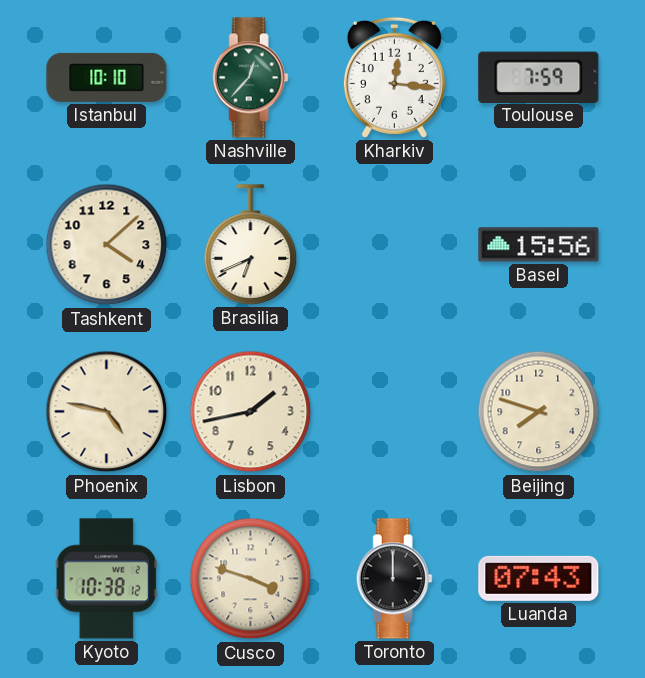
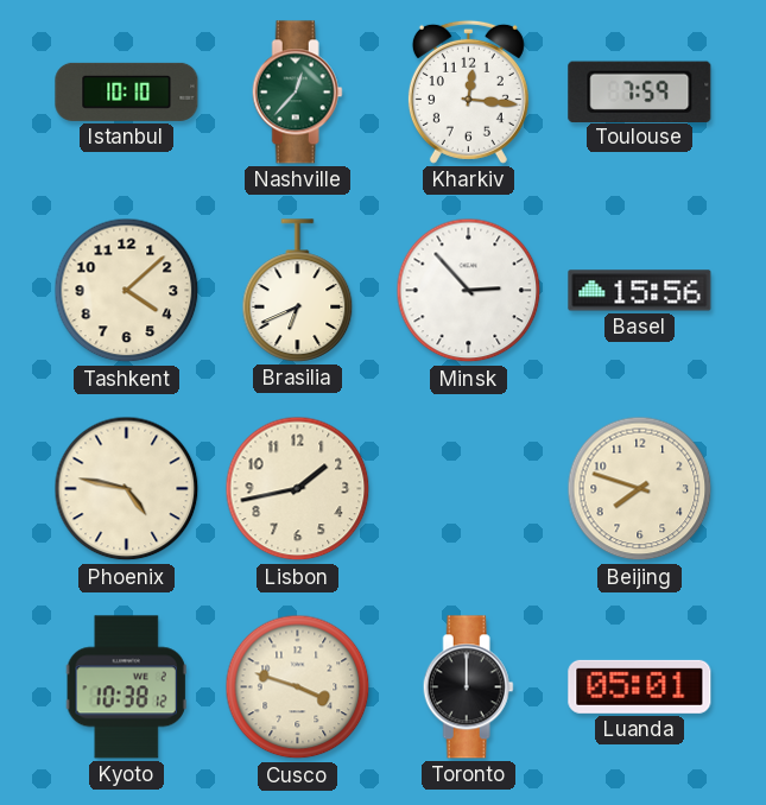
Minsk: none -> 2:53 (469, 291)
Luanda: 07:43 -> 05:01 (640, 686)
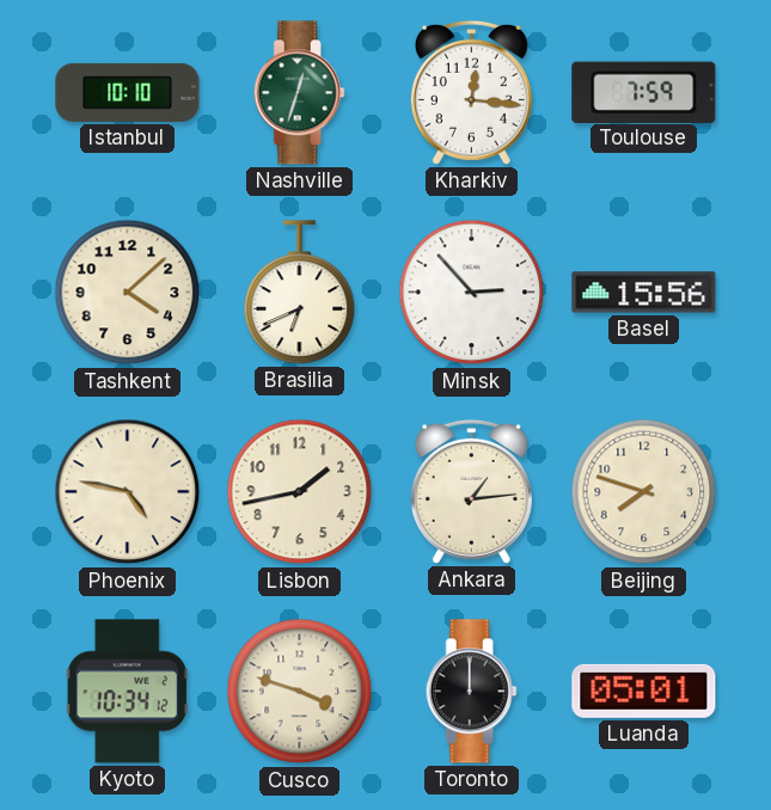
Nashville: 12:37 -> 12:33 (299, 93)
Ankara: none -> 1:14 (471, 491)
Kyoto: 10:38 -> 10:34 (127, 692)
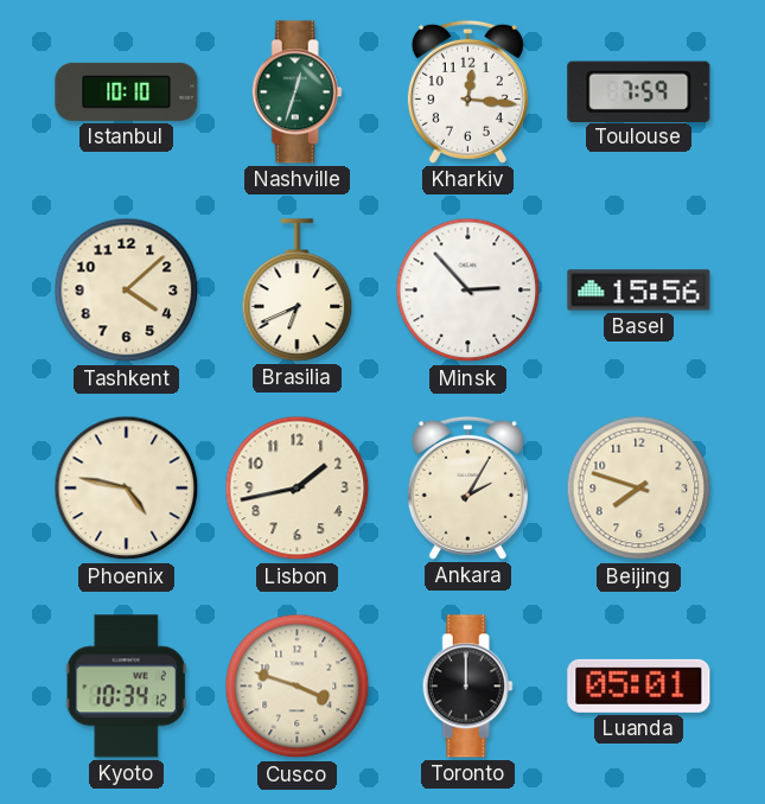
Ankara: 1:14 -> 2:05 (467, 487)
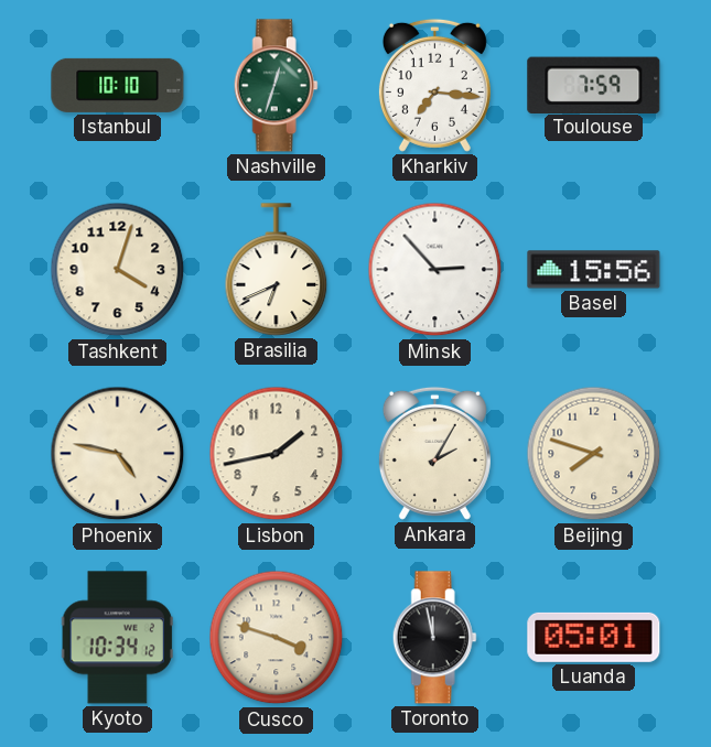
Kharkiv: 12:16 -> 7:16 (434, 85)
Tashkent: 4:08 -> 4:03 (118, 270)
Toronto: 12:00 -> 11:58 (434, 638)
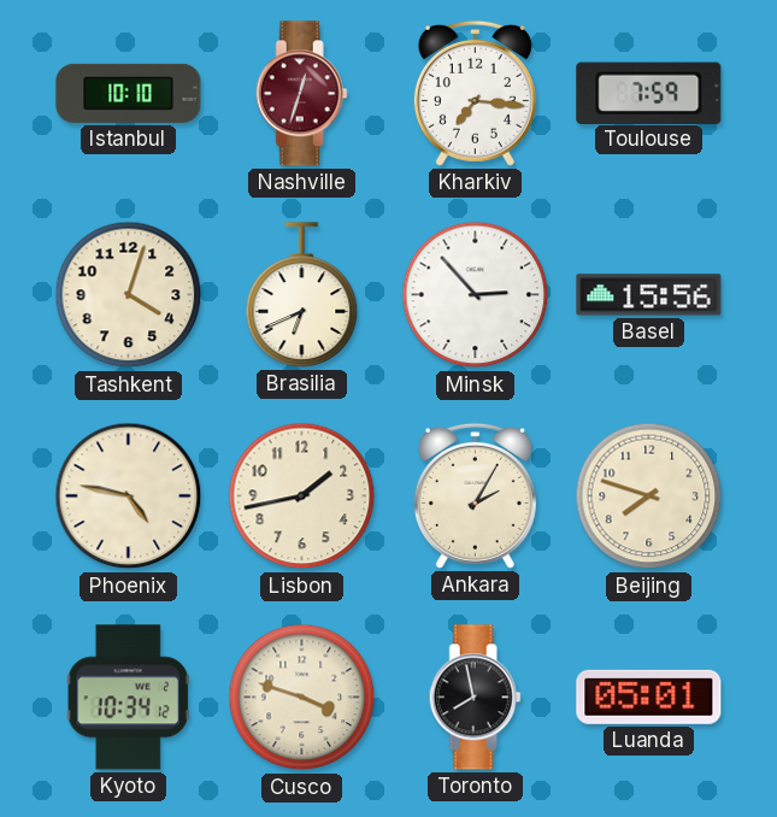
Nashville dial: green -> burgundy (301, 94)
Toronto: 11:58 -> 7:58 (475, 698)
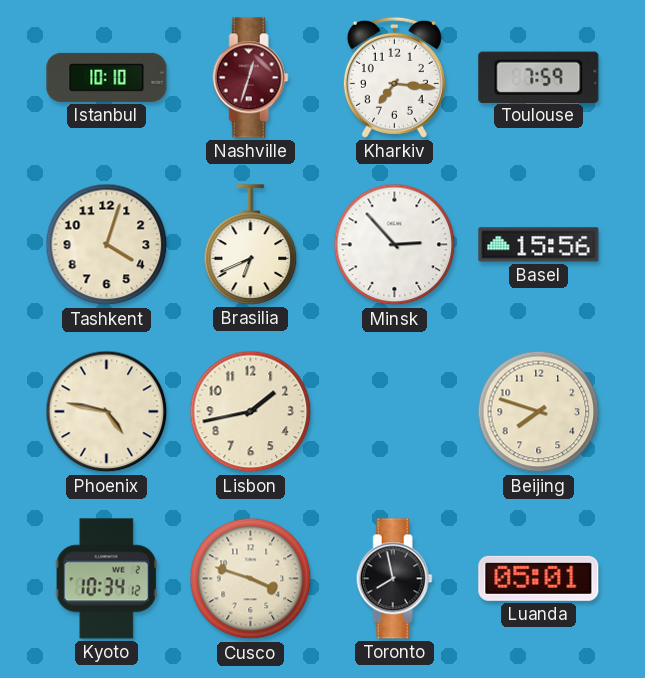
Ankara: 2:05 -> none (475, 495)
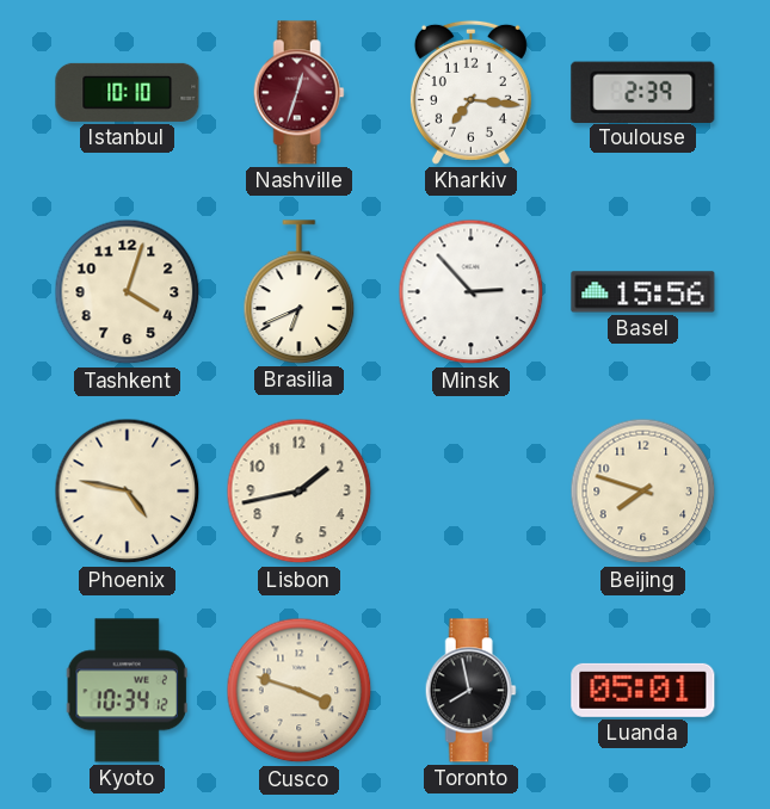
Toulouse: 7:59 -> 2:39 (643, 92)
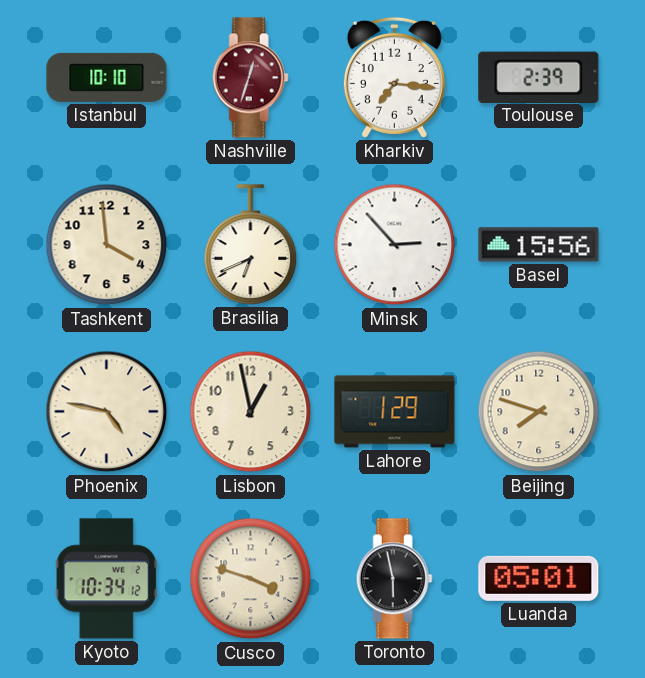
Tashkent: 4:03 -> 3:59 (107, 245)
Lisbon: 1:43 -> 12:58 (251, 412)
Lahore: none -> 1:29 (395, 412)
Toronto: 7:58 -> 5:58 (394, 579)
